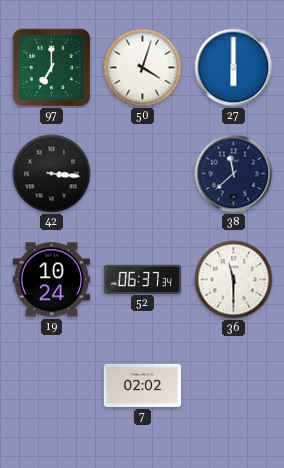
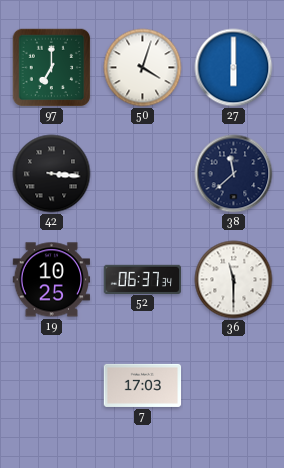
19: 10:24 -> 10:25 (52, 280)
7: 02:02 -> 17:03 (143, 385)
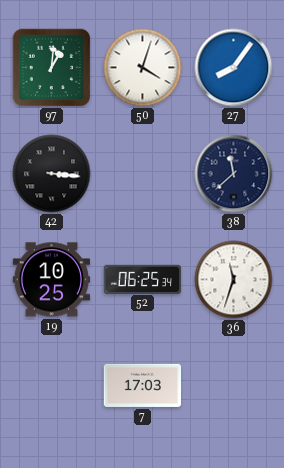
97: 7:00 -> 1:01 (52, 68)
27: 6:00 -> 8:06 (234, 68)
52: 06:37 -> 06:25 (143, 279)
36: 11:30 -> 11:33 (234, 280)
